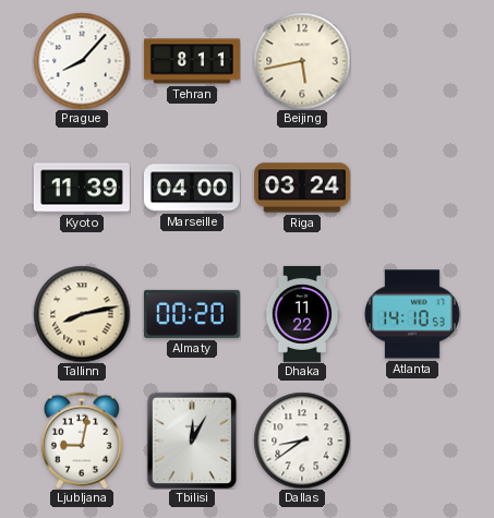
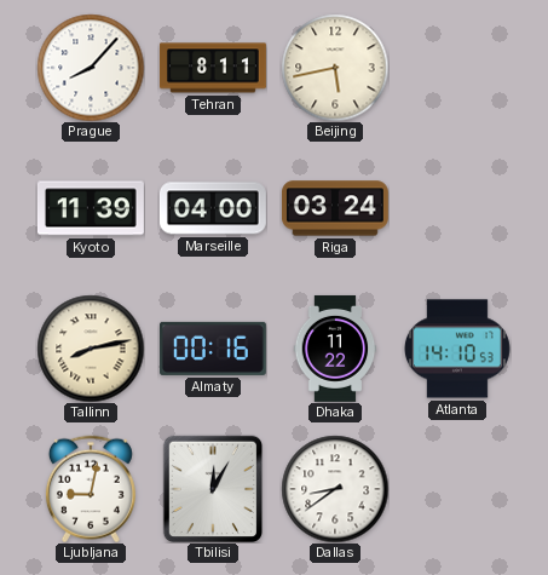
Almaty: 00:20 -> 00:16 (213, 349)
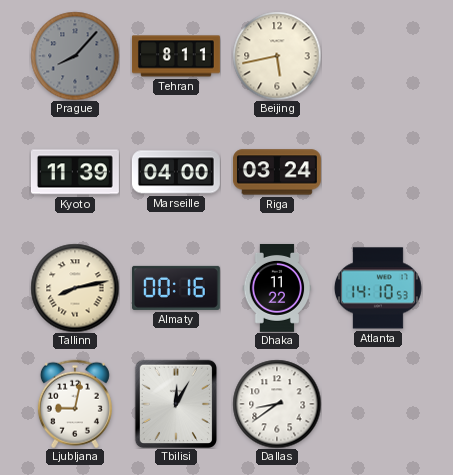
Prague dial: white -> grey (75, 56)
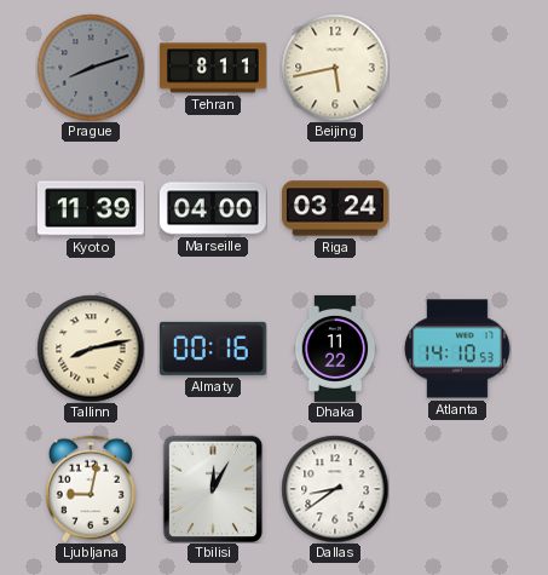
Prague: 8:07 -> 8:12 (91, 68)
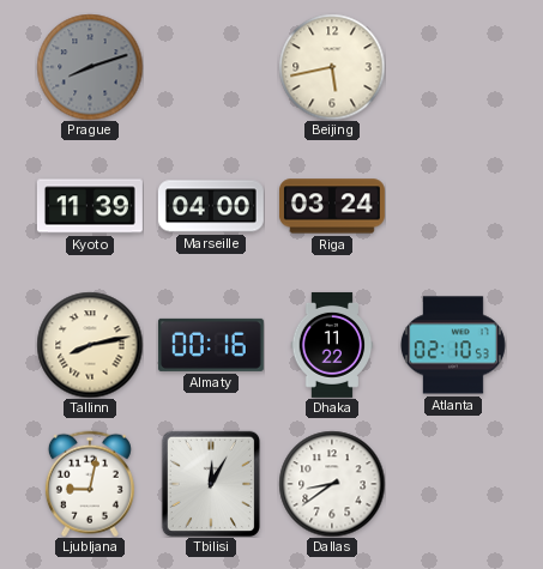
Tehran: 8:11 -> none (213, 68)
Atlanta: 14:10 -> 02:10 (453, 345)
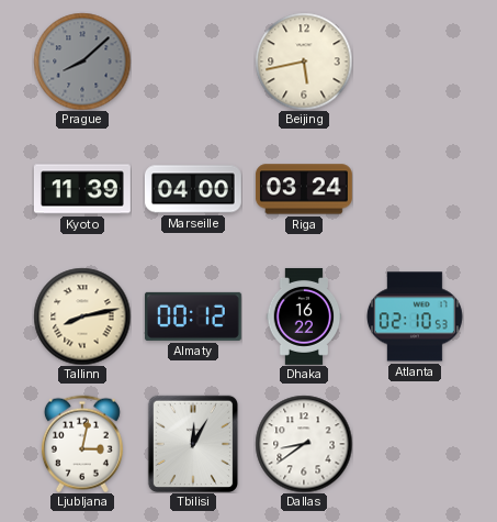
Prague: 8:12 -> 8:08 (82, 62)
Almaty: 00:16 -> 00:12 (193, 316)
Dhaka: 11:22 -> 16:22 (304, 316)
Ljubljana: 9:02 -> 3:02 (82, 444)
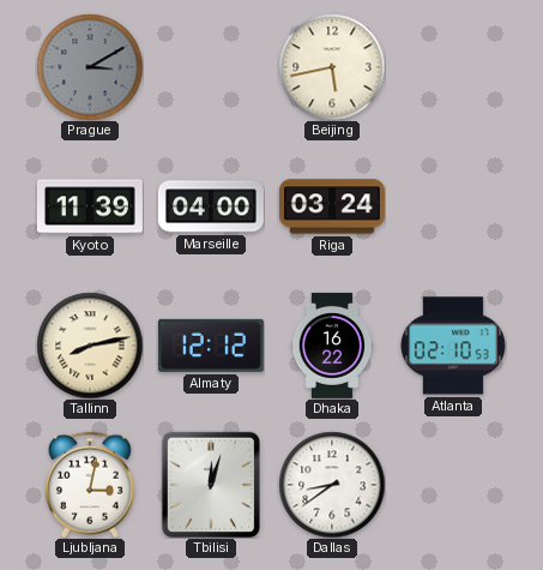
Prague: 8:08 -> 3:10 (90, 67)
Almaty: 00:12 -> 12:12 (211, 346)
Tbilisi: 12:05 -> 12:03 (210, 484)
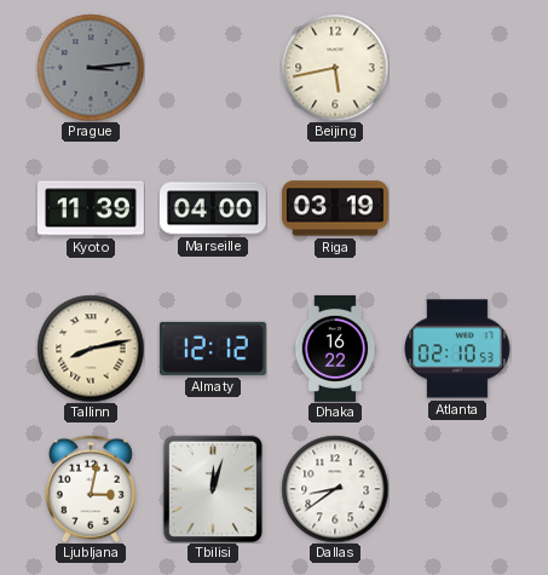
Prague: 3:10 -> 3:14 (91, 68)
Riga: 03:24 -> 03:19 (335, 208)
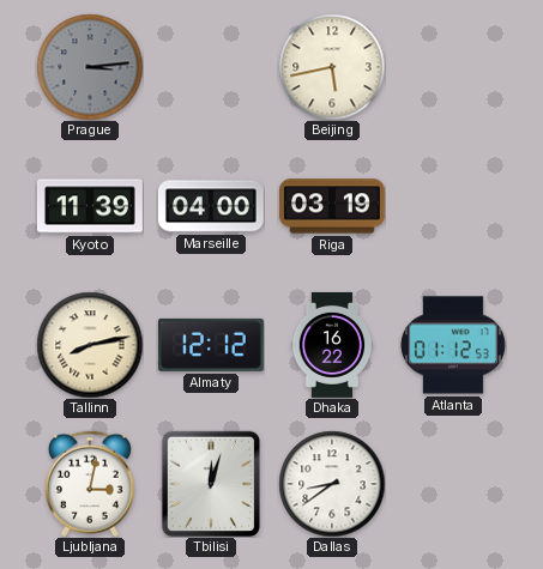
Atlanta: 02:10 -> 01:12 (453, 345)
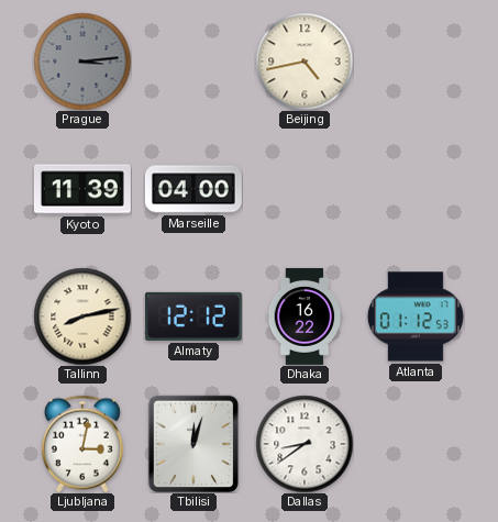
Beijing: 5:43 -> 4:43 (305, 62)
Riga: 03:19 -> none (332, 206)
